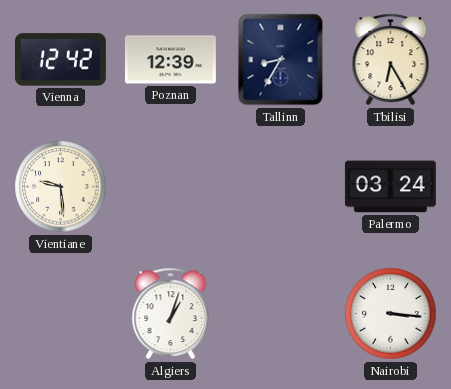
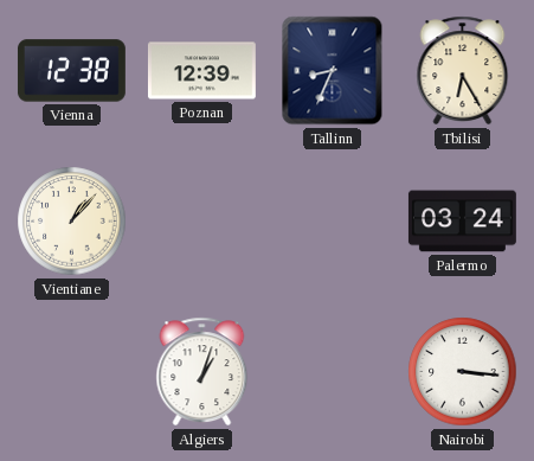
Vienna: 12:42 -> 12:38 (71, 71)
Tallinn: 8:35 -> 8:34 (333, 71)
Vientiane: 9:29 -> 1:07 (72, 222)
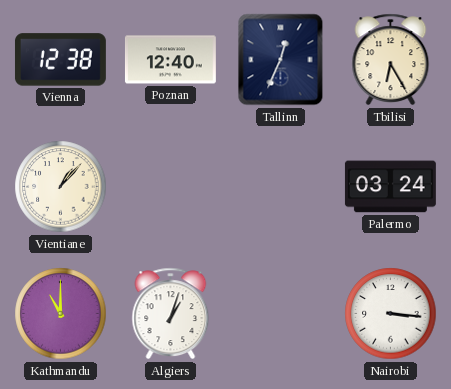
Poznan: 12:39 -> 12:40 (170, 60)
Tallinn: 8:34 -> 12:34 (281, 60)
Kathmandu: none -> 11:00 (61, 314)
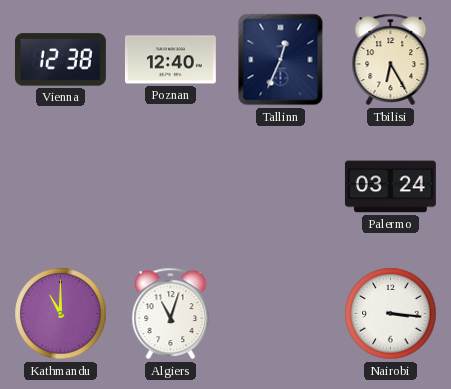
Vientiane: 1:07 -> none (61, 187)
Algiers: 1:03 -> 11:03 (171, 314)
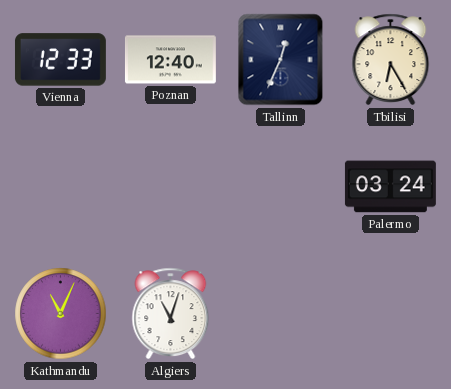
Vienna: 12:38 -> 12:33 (60, 60)
Kathmandu: 11:00 -> 11:04 (61, 314)
Nairobi: 3:16 -> none (391, 314)
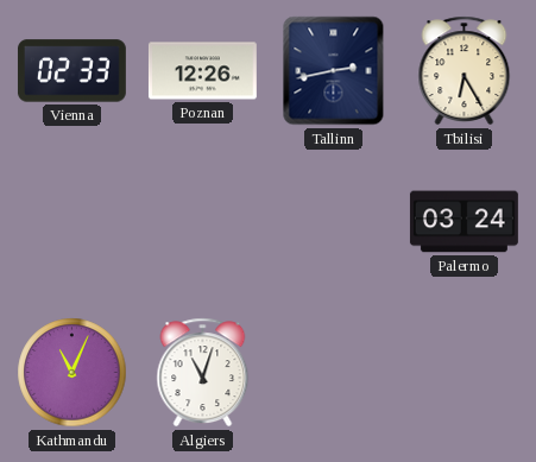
Vienna: 12:33 -> 02:33 (71, 71)
Poznan: 12:40 -> 12:26 (202, 71)
Tallinn: 12:34 -> 2:43 (334, 71)
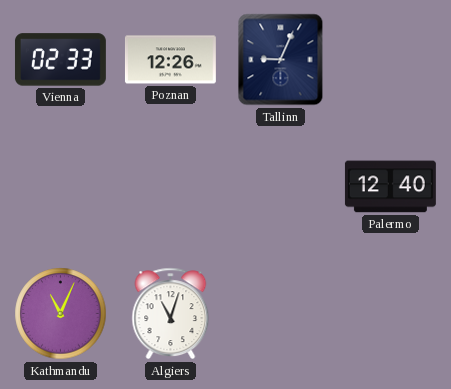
Tallinn: 2:43 -> 9:04 (281, 60)
Tbilisi: 6:25 -> none (465, 71)
Palermo: 03:24 -> 12:40 (390, 187)
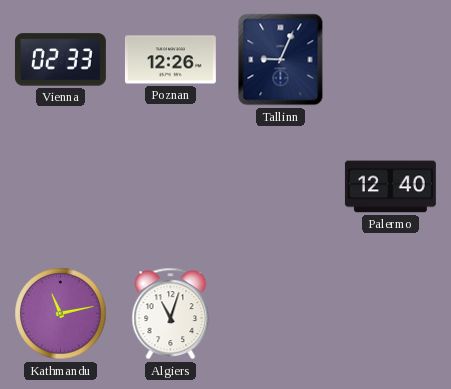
Kathmandu: 11:04 -> 11:13 (61, 314)
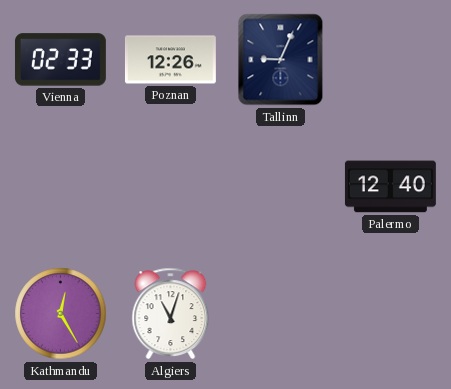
Kathmandu: 11:13 -> 12:25 (61, 314)
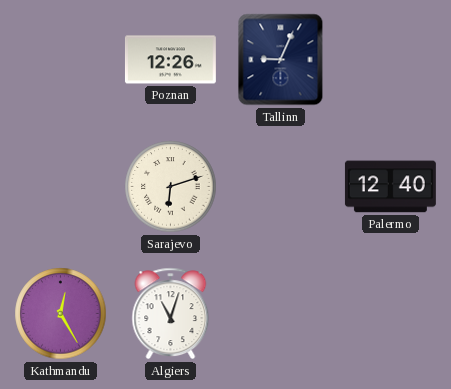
Vienna: 02:33 -> none (60, 60)
Sarajevo: none -> 6:12 (171, 187)
